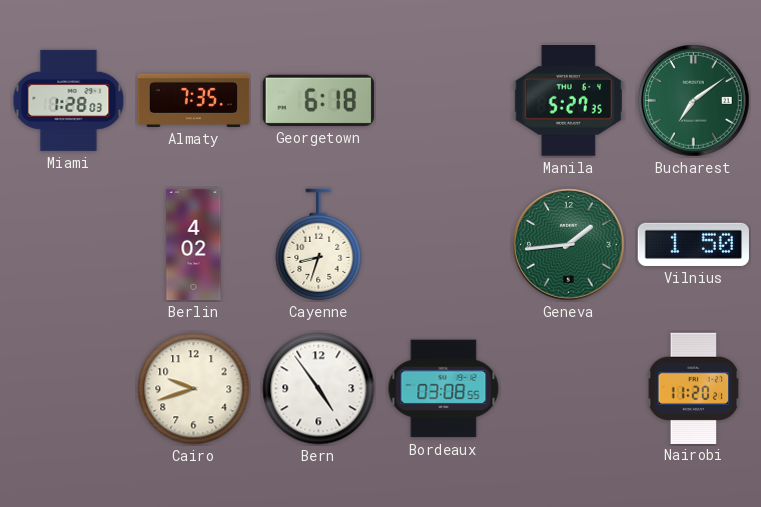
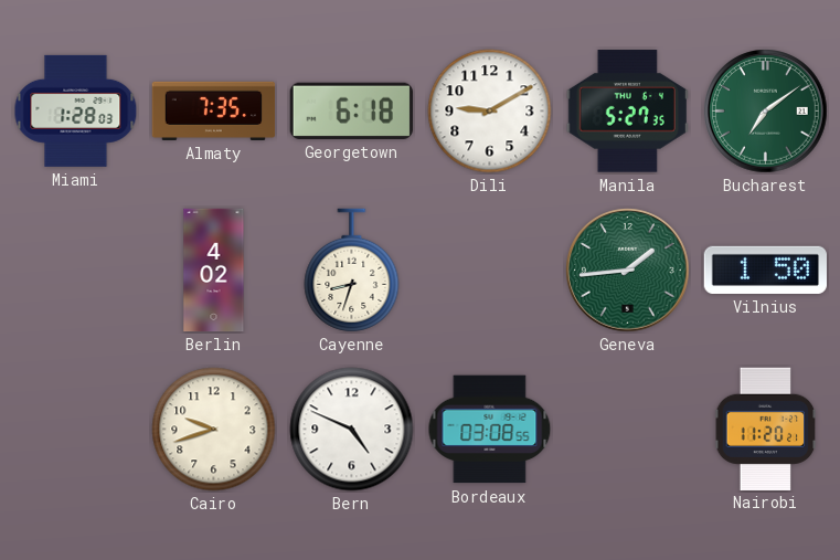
Dili: none -> 9:10 (490, 112)
Bern: 4:54 -> 4:49 (352, 430)
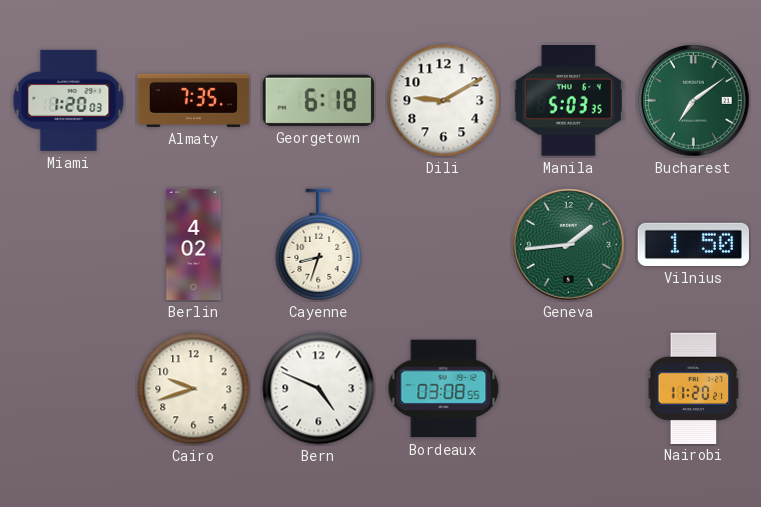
Miami: 1:28 -> 1:20 (69, 100)
Manila: 5:27 -> 5:03 (568, 101)
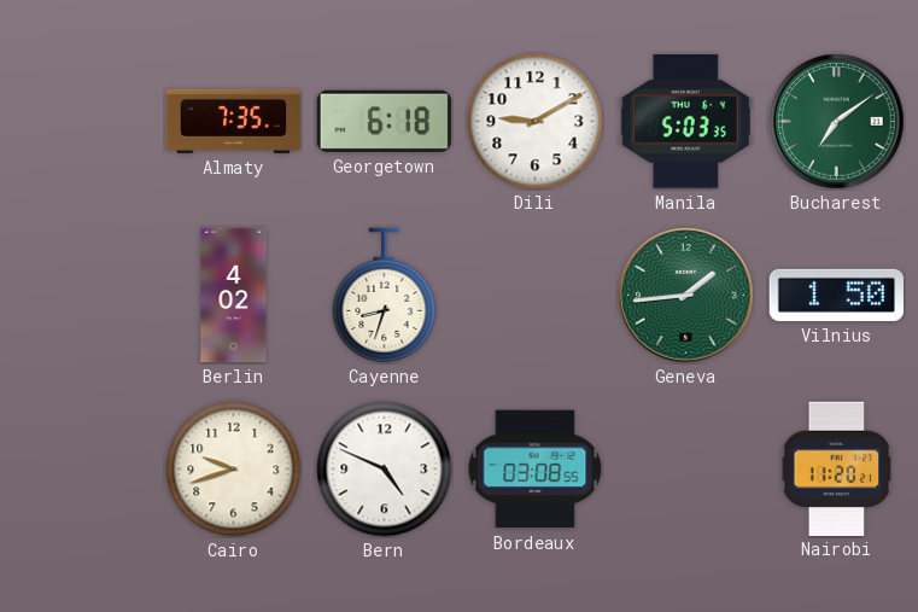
Miami: 1:20 -> none (69, 100)
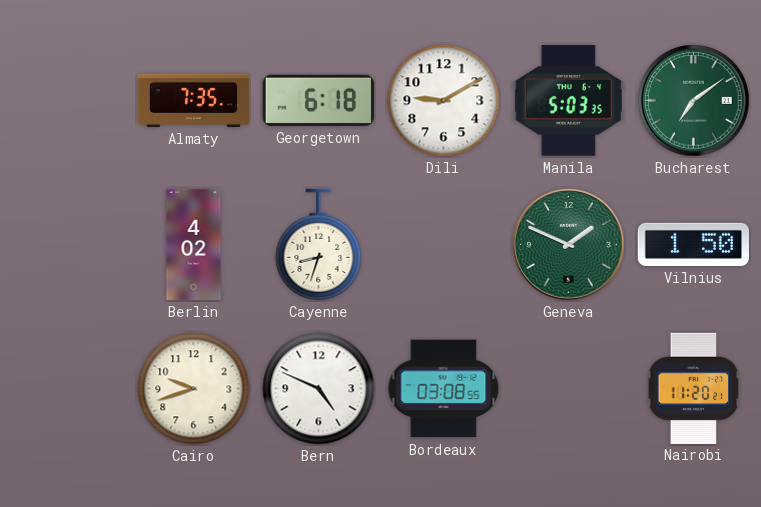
Geneva: 1:44 -> 1:49 (569, 245)
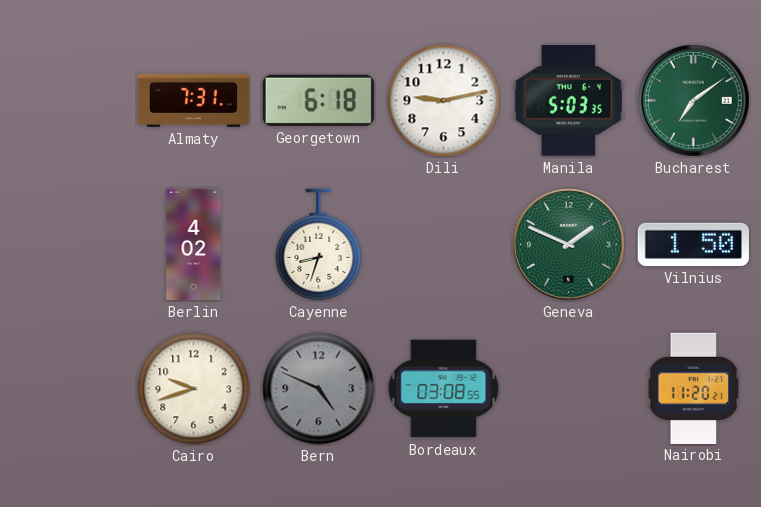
Almaty: 7:35 -> 7:31 (194, 100)
Dili: 9:10 -> 9:13 (444, 101)
Bern dial: white -> grey (319, 389)
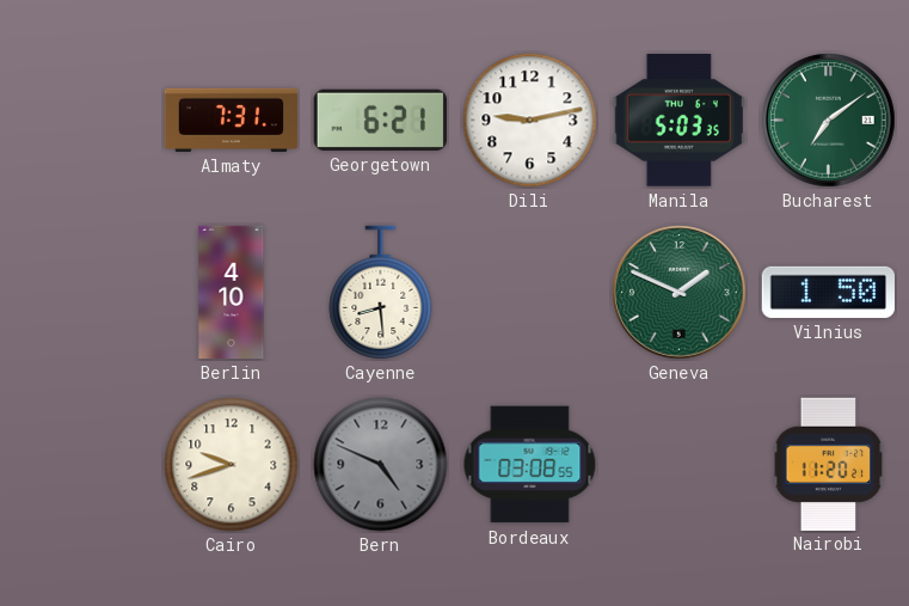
Georgetown: 6:18 -> 6:21 (380, 120)
Berlin: 4:02 -> 4:10 (232, 293)
Cayenne: 8:33 -> 8:29 (381, 293)
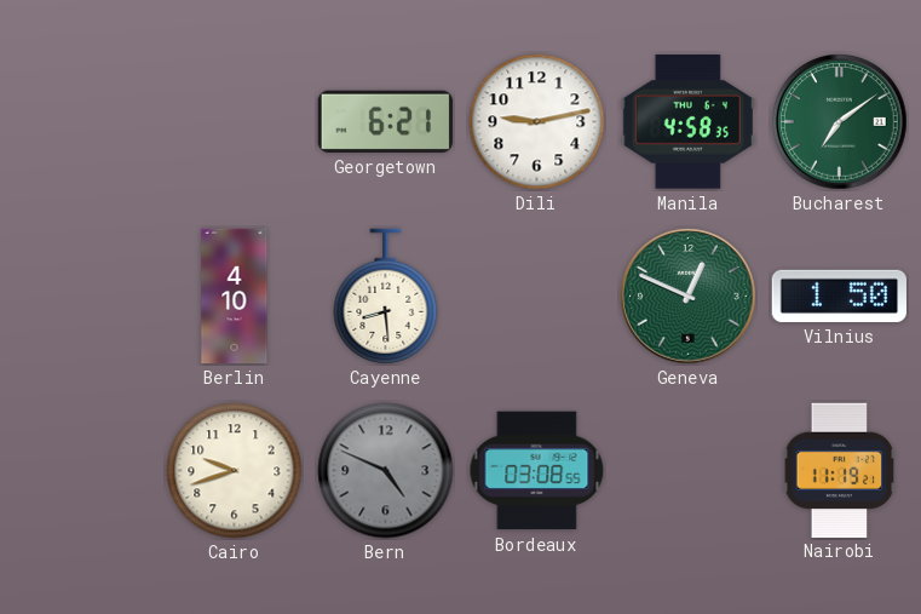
Almaty: 7:31 -> none (232, 120)
Manila: 5:03 -> 4:58 (687, 122)
Geneva: 1:49 -> 12:49 (689, 297)
Nairobi: 11:20 -> 11:19 (840, 470)
